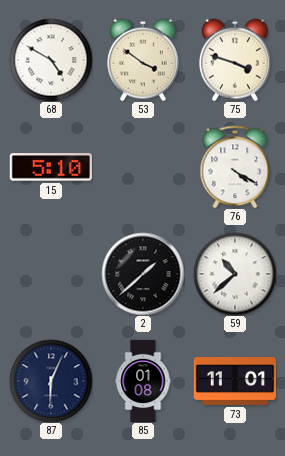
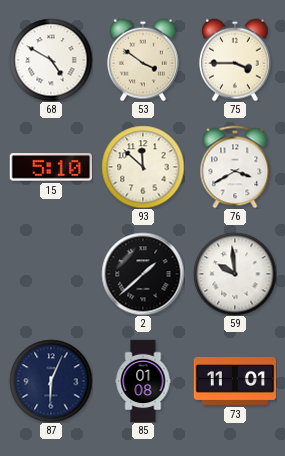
75: 3:48 -> 3:45 (236, 60)
93: none -> 11:52 (143, 167)
76: 4:20 -> 3:40 (235, 167)
59: 10:38 -> 9:59 (235, 274)
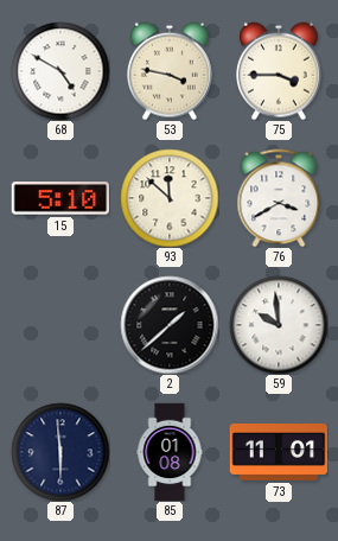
53: 3:51 -> 3:47 (171, 71)
87: 6:04 -> 5:59 (60, 452)
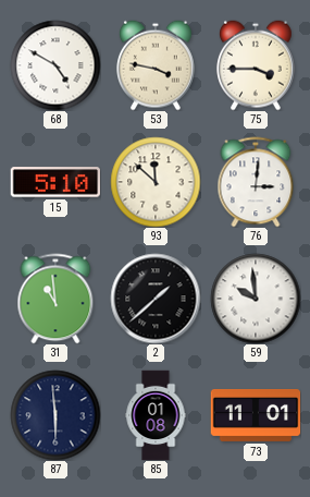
76: 3:40 -> 3:01 (256, 182)
31: none -> 10:59 (55, 299)
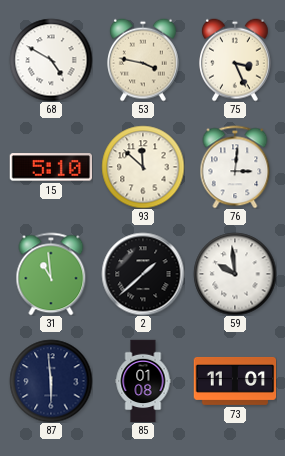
75: 3:45 -> 3:26 (236, 60)
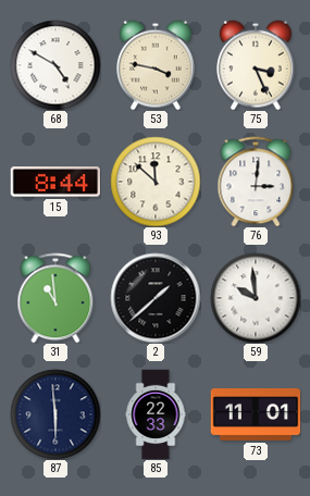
15: 5:10 -> 8:44 (54, 182)
85: 01:08 -> 22:33 (156, 414)
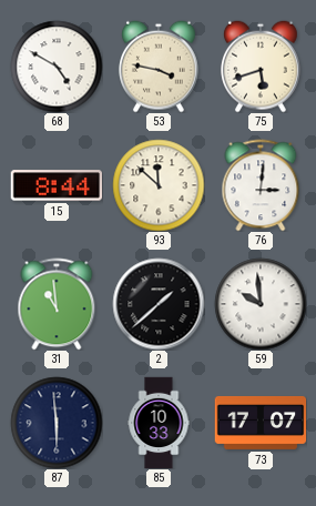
75: 3:26 -> 5:42 (262, 67)
85: 22:33 -> 10:33 (159, 423)
73: 11:01 -> 17:07 (261, 423)
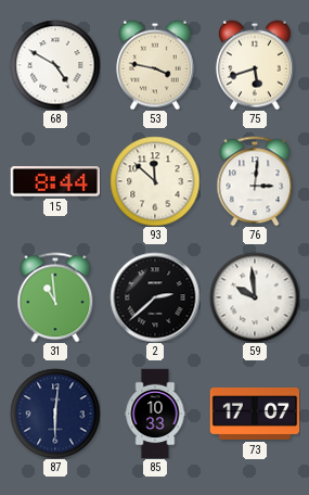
2: 1:38 -> 2:38 (155, 297)
87: 5:59 -> 6:01 (55, 414)
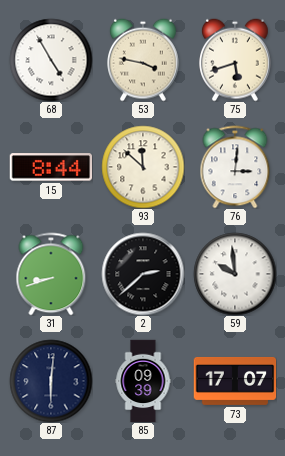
68: 4:50 -> 4:55 (51, 60)
31: 10:59 -> 8:42 (51, 274)
85: 10:33 -> 09:39 (143, 381)
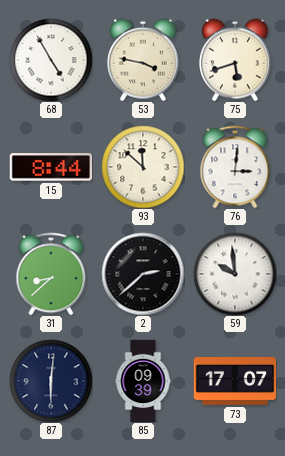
31: 8:42 -> 8:38 (51, 274)
